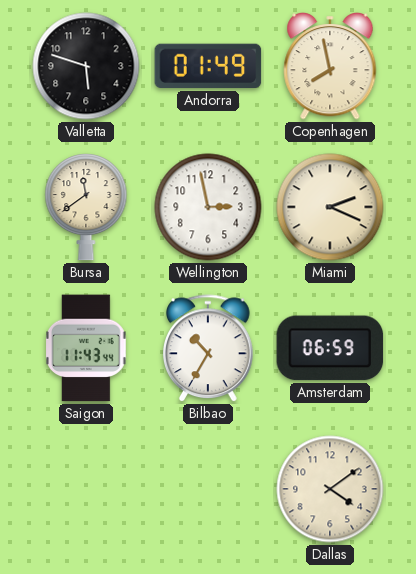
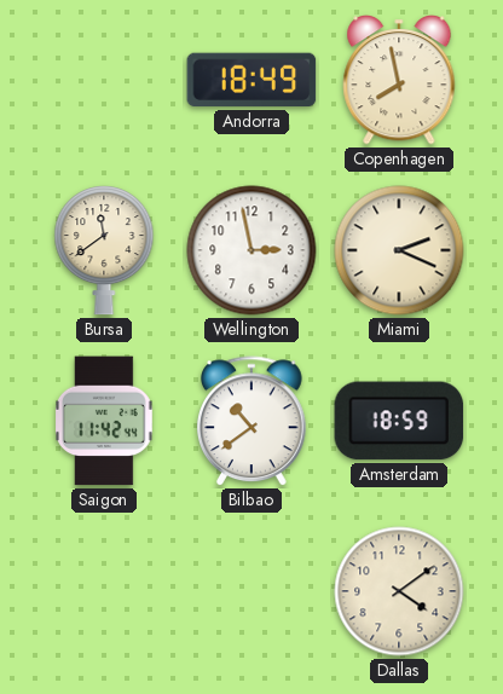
Valletta: 5:48 -> none (86, 66)
Andorra: 01:49 -> 18:49 (251, 80)
Saigon: 11:43 -> 11:42 (105, 421)
Bilbao: 10:35 -> 10:39 (253, 422)
Amsterdam: 06:59 -> 18:59 (399, 421)
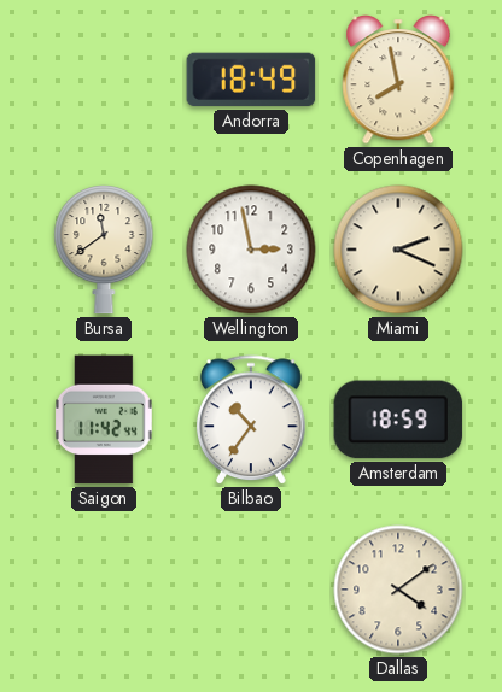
Bilbao: 10:39 -> 10:36 (252, 421)
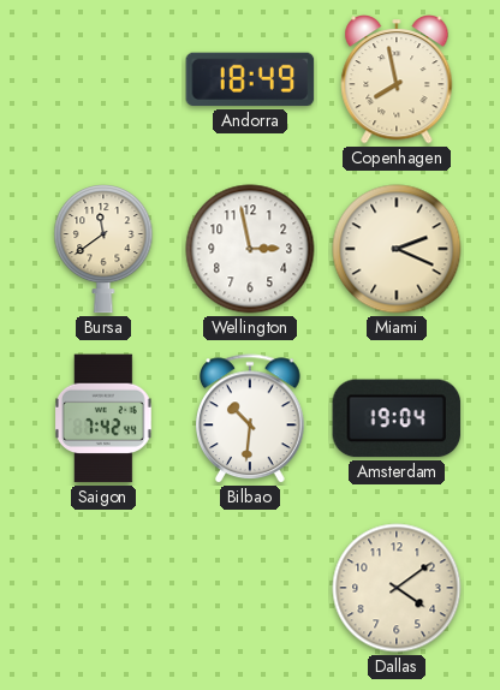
Saigon: 11:42 -> 7:42 (105, 418)
Bilbao: 10:36 -> 10:31 (251, 420)
Amsterdam: 18:59 -> 19:04 (397, 418)
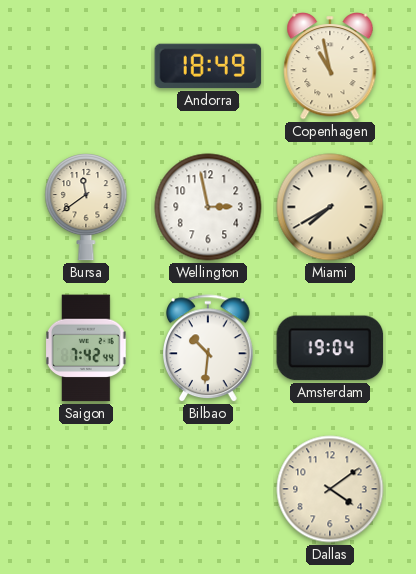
Copenhagen: 7:58 -> 10:58 (330, 67)
Miami: 2:19 -> 7:40 (330, 207)
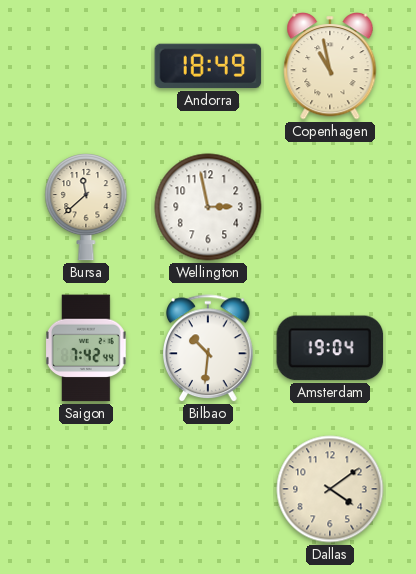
Bursa: 11:39 -> 11:38 (86, 207)
Miami: 7:40 -> none (330, 207)
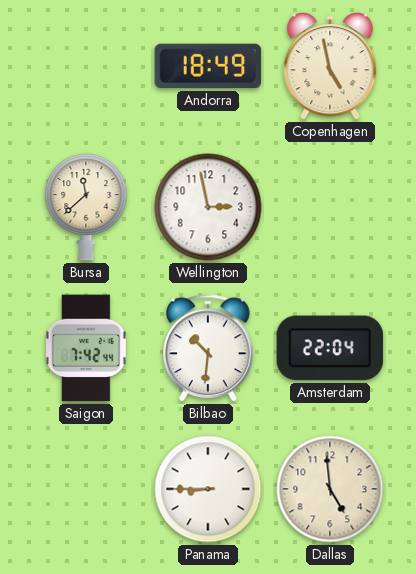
Copenhagen: 10:58 -> 4:58 (330, 67)
Amsterdam: 19:04 -> 22:04 (330, 348)
Panama: none -> 8:45 (208, 489)
Dallas: 4:09 -> 4:59 (330, 489)
